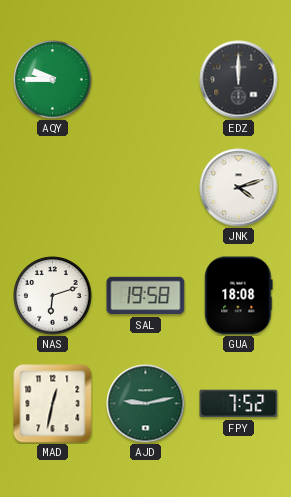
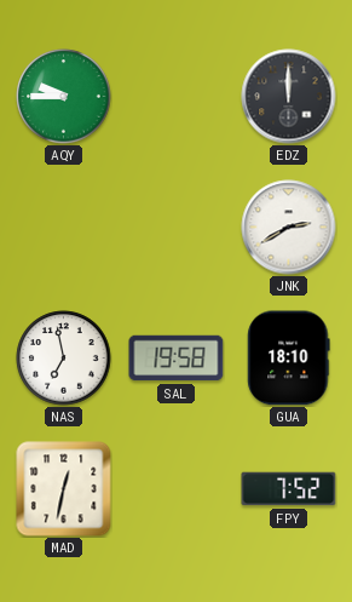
JNK: 4:12 -> 2:40 (289, 228)
NAS: 6:12 -> 6:58 (64, 359)
GUA: 18:08 -> 18:10 (289, 359)
AJD: 9:13 -> none (146, 404)
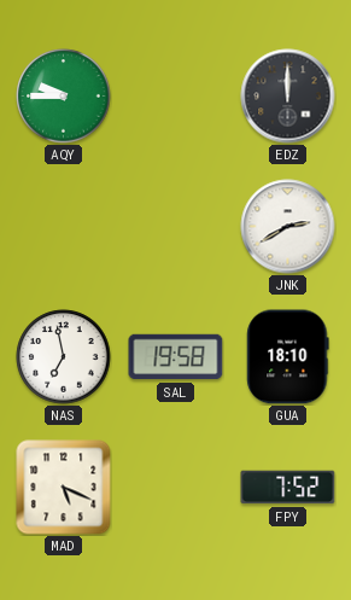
MAD: 12:32 -> 5:19 (64, 488)
